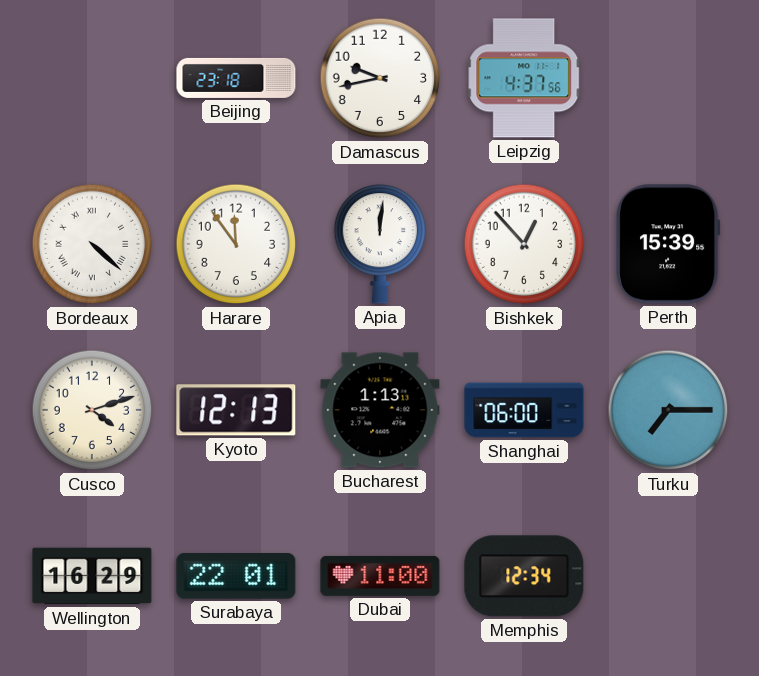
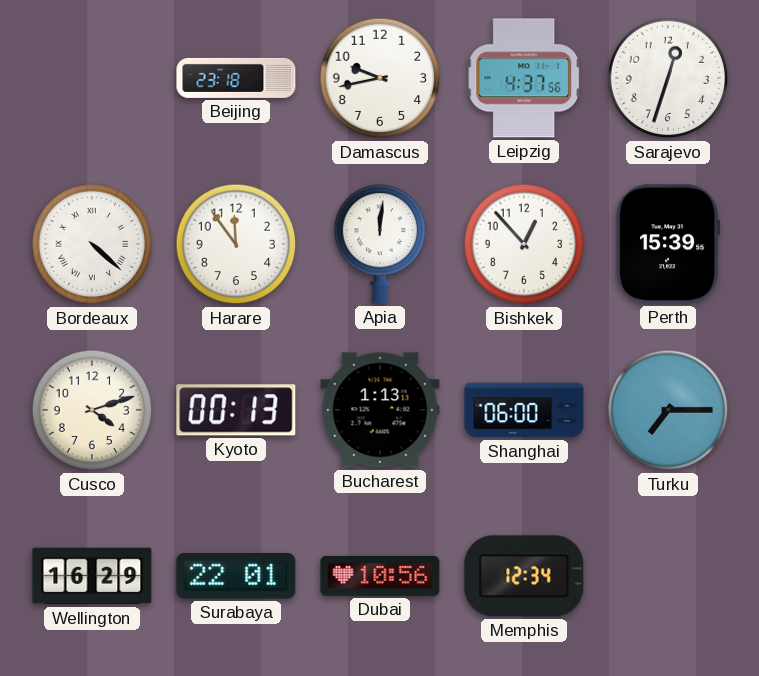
Sarajevo: none -> 12:33 (668, 78)
Kyoto: 12:13 -> 00:13 (236, 410)
Dubai: 11:00 -> 10:56 (380, 576)
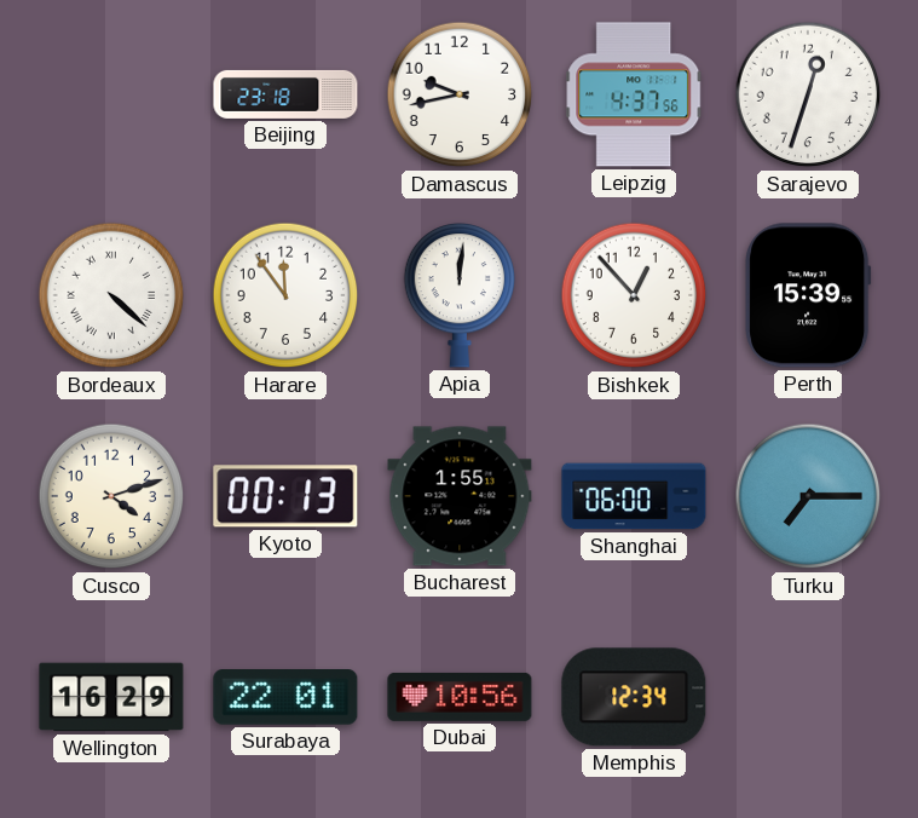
Bucharest: 1:13 -> 1:55 (460, 496)
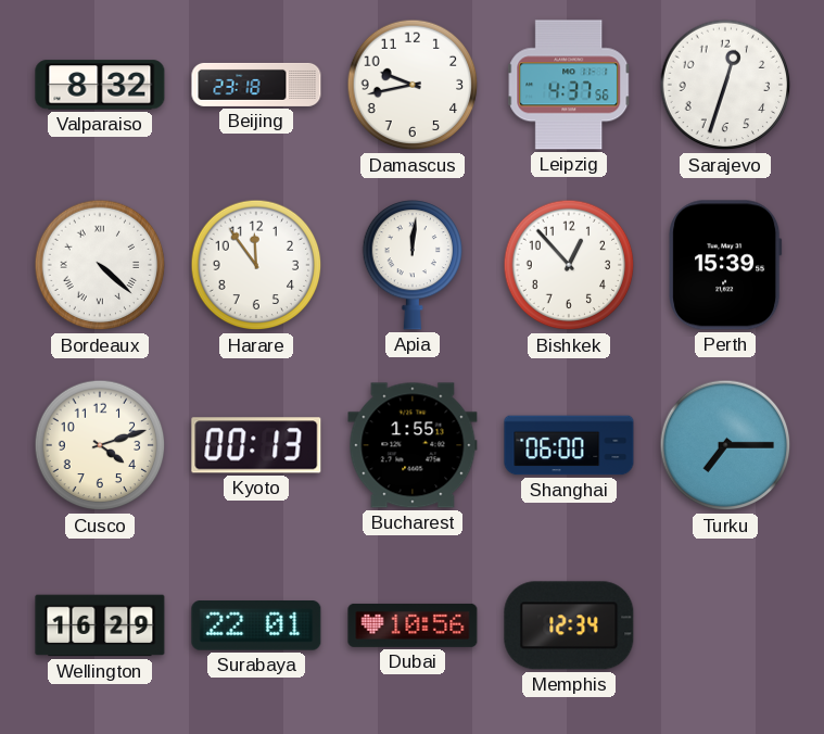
Valparaiso: none -> 8:32 (100, 85)
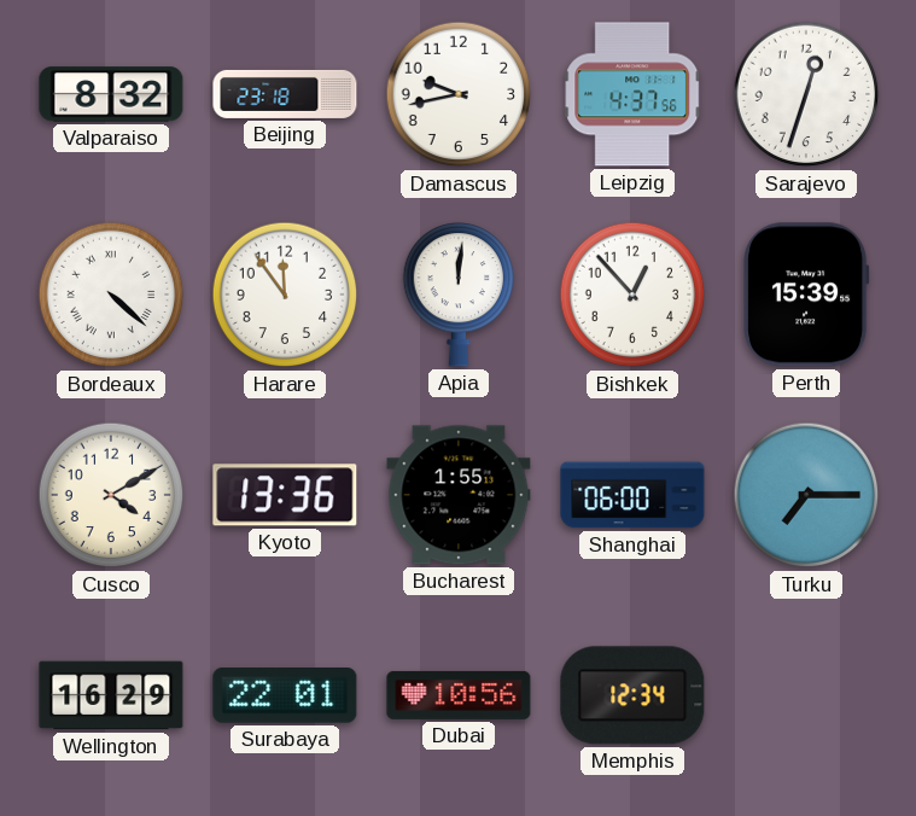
Cusco: 4:12 -> 4:10 (111, 495)
Kyoto: 00:13 -> 13:36 (285, 495)
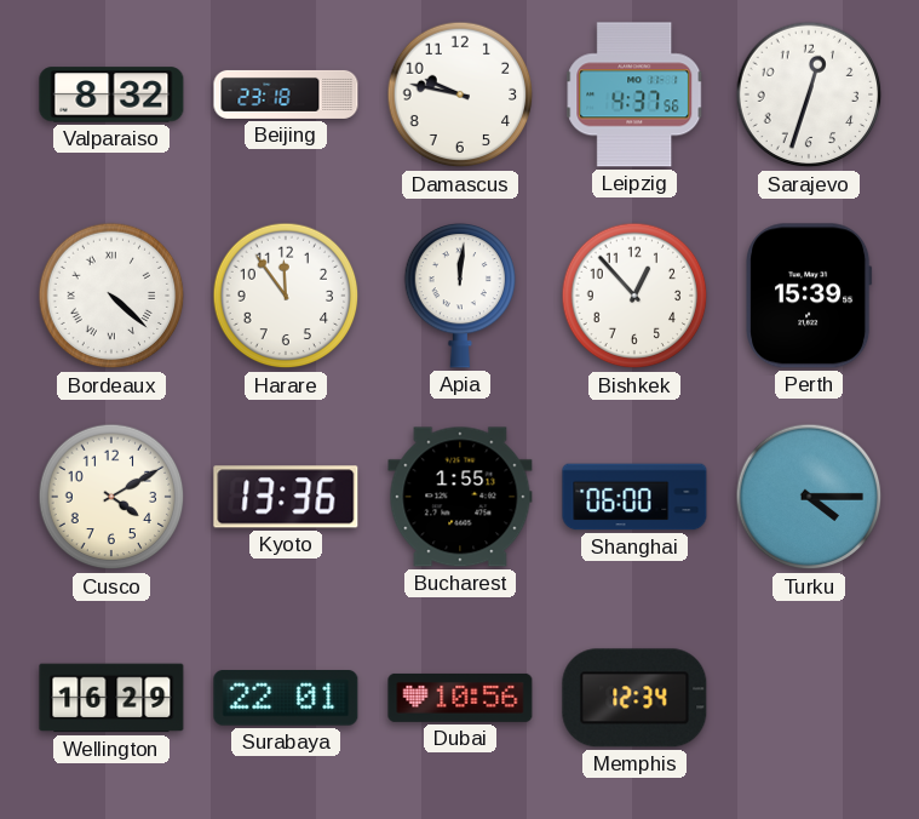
Damascus: 9:43 -> 9:47 (460, 94)
Turku: 7:15 -> 4:15 (809, 497)
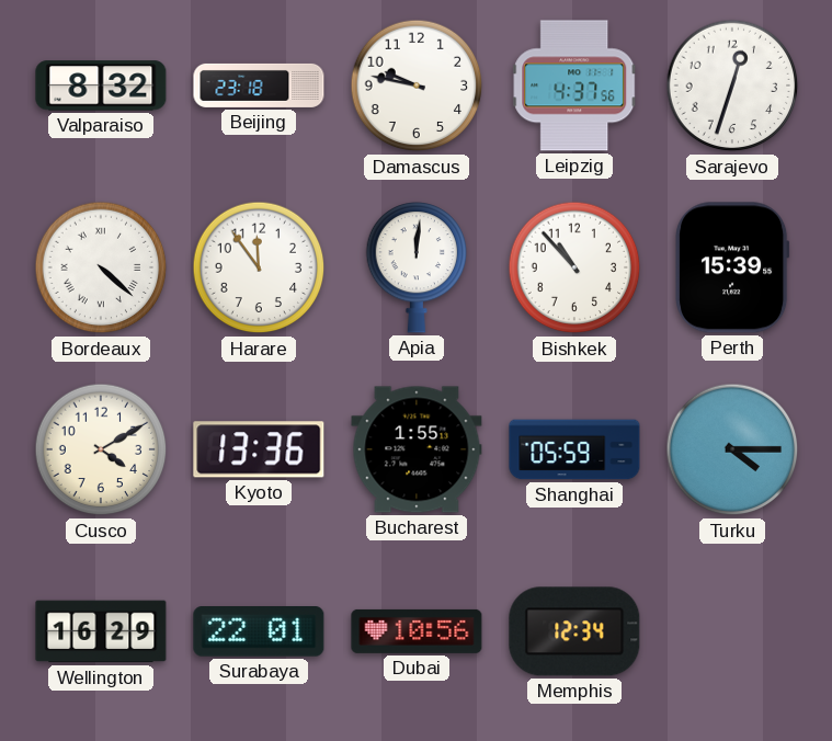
Bishkek: 12:53 -> 10:53 (574, 267)
Shanghai: 06:00 -> 05:59 (574, 449)
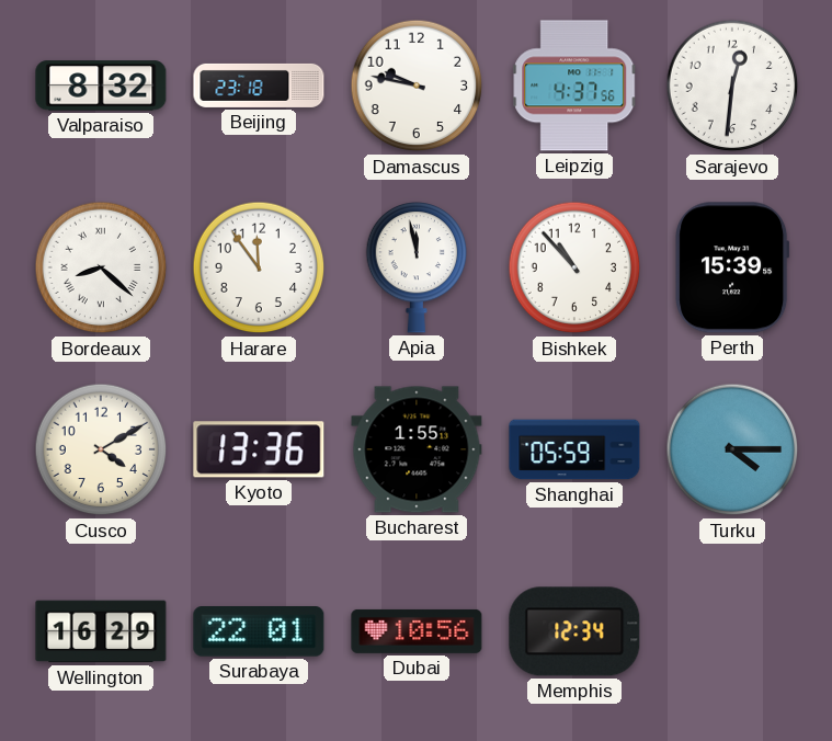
Sarajevo: 12:33 -> 12:31 (732, 86)
Bordeaux: 4:22 -> 8:22 (101, 267)
Apia: 12:01 -> 11:58 (417, 269)
